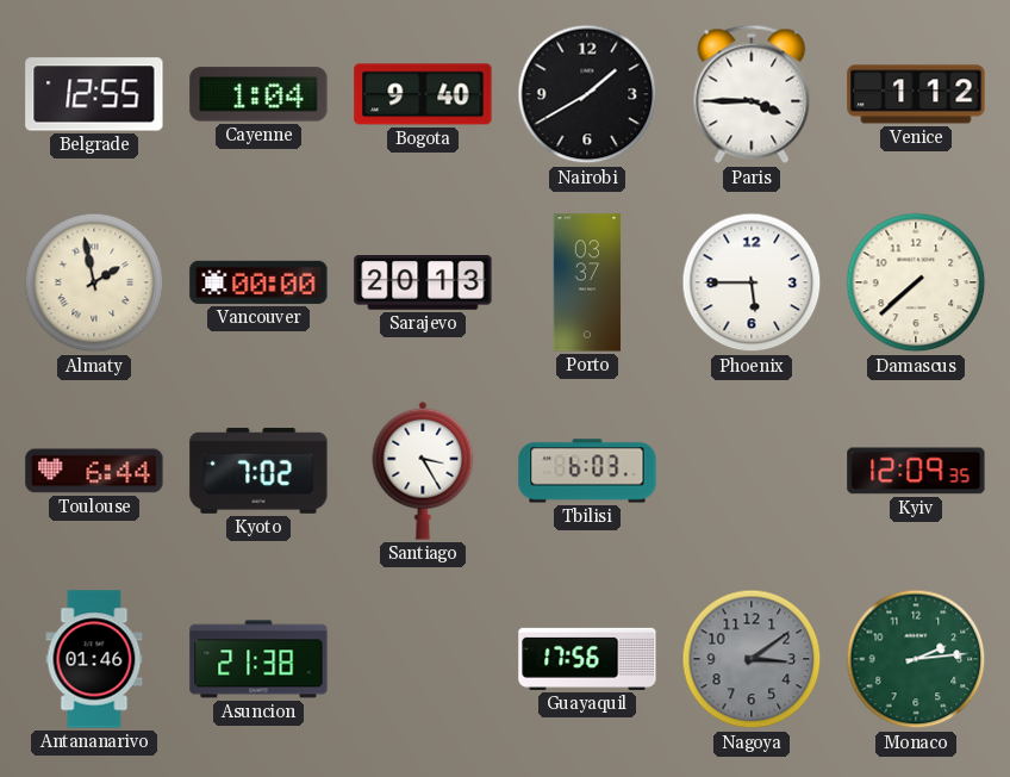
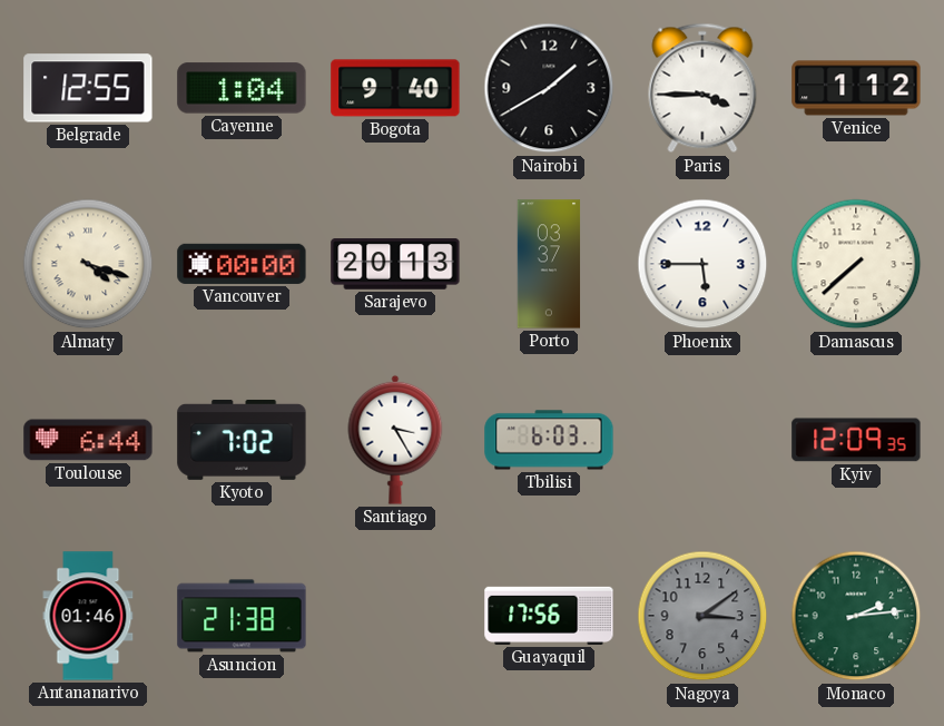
Almaty: 1:58 -> 4:18 (88, 264)
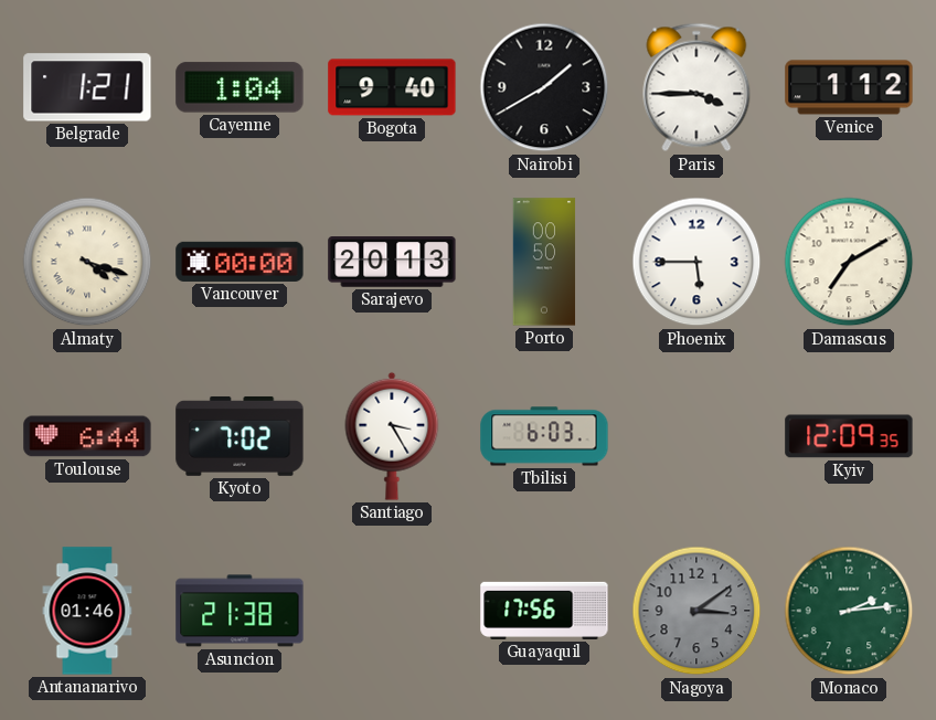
Belgrade: 12:55 -> 1:21 (87, 87)
Porto: 03:37 -> 00:50 (544, 262)
Damascus: 7:38 -> 7:10 (849, 262)
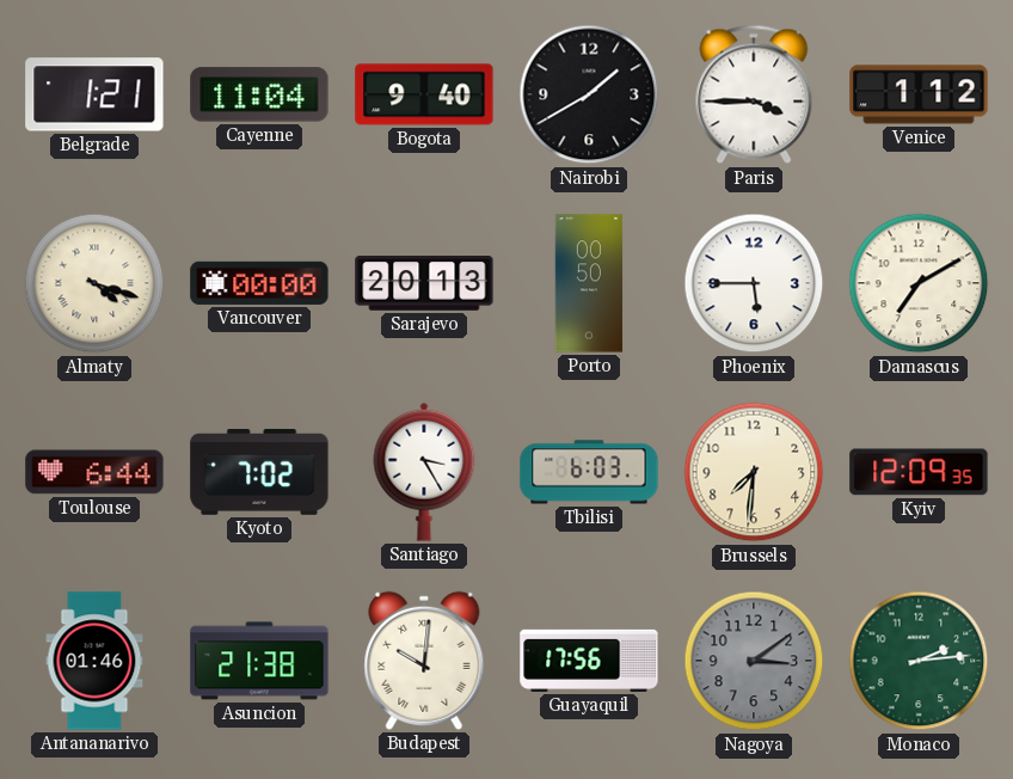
Cayenne: 1:04 -> 11:04 (259, 94)
Brussels: none -> 7:31 (754, 472)
Budapest: none -> 10:01 (424, 661)
